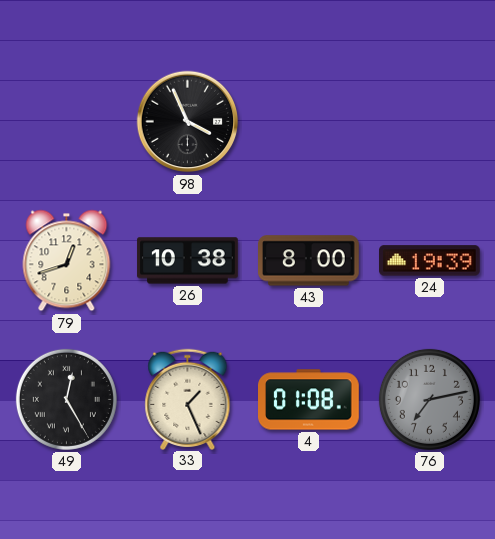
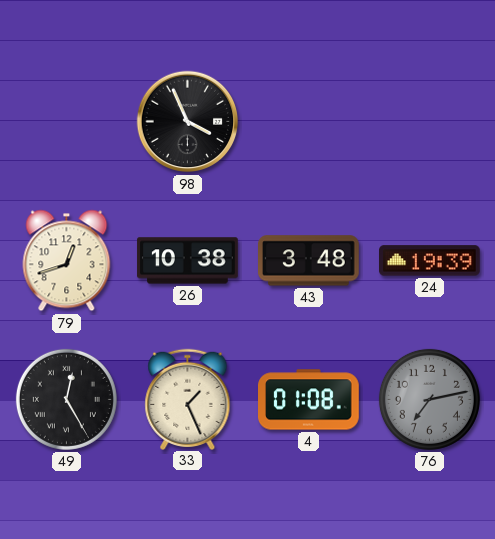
43: 8:00 -> 3:48 (309, 261)
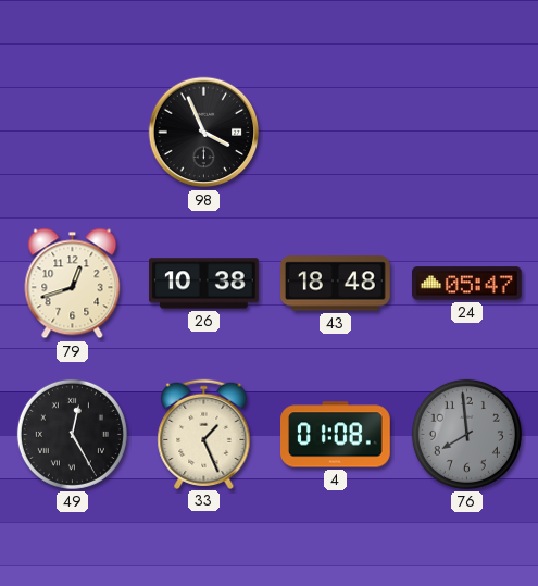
43: 3:48 -> 18:48 (336, 284)
24: 19:39 -> 05:47 (467, 284)
76: 7:13 -> 7:59 (466, 434)
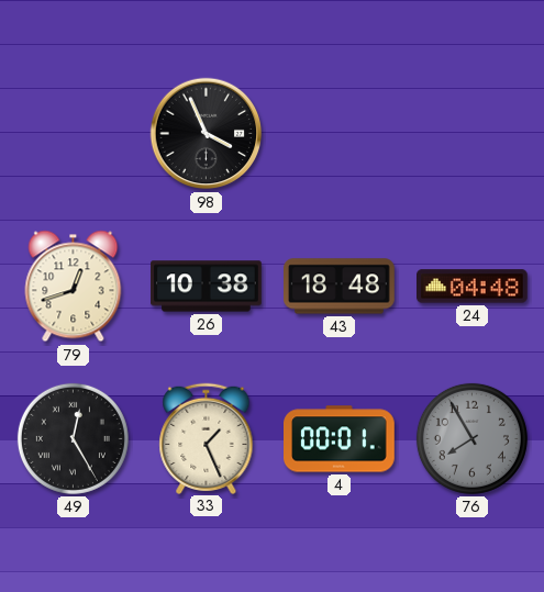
24: 05:47 -> 04:48 (473, 287)
4: 01:08 -> 00:01 (340, 439)
76: 7:59 -> 7:55 (471, 438)
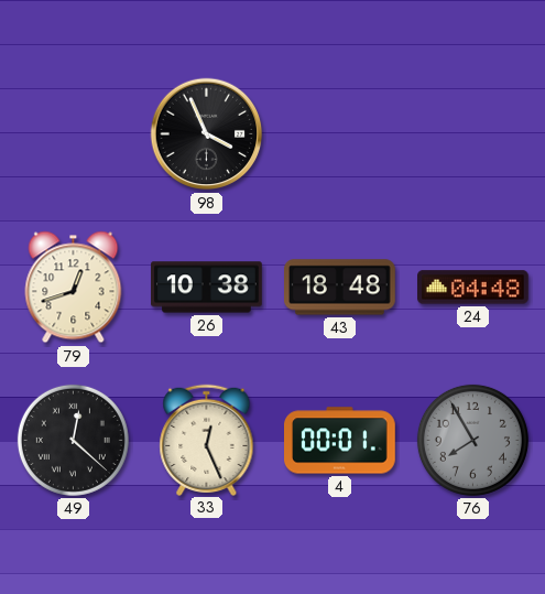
49: 12:25 -> 12:22 (73, 440)
33: 1:26 -> 12:26 (207, 440)
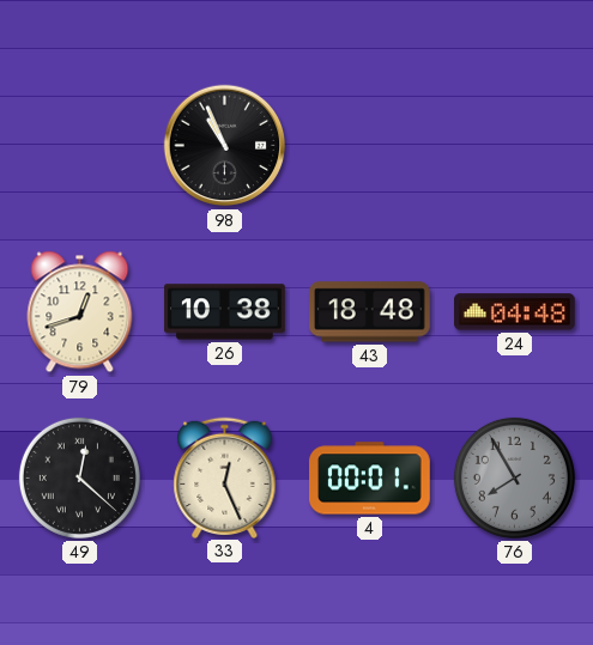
98: 3:56 -> 10:56 (225, 146)
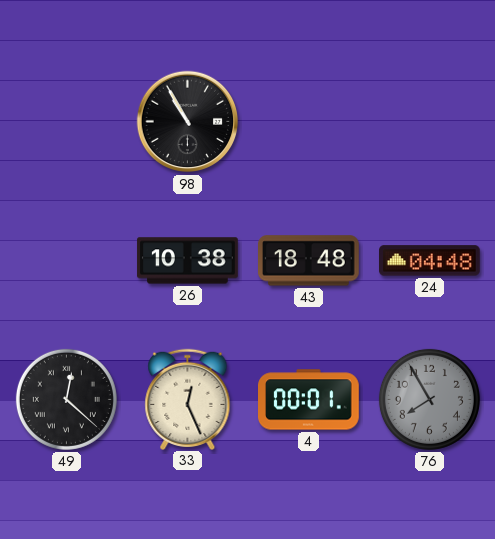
98: 10:56 -> 10:55 (188, 122)
79: 12:42 -> none (80, 312)
